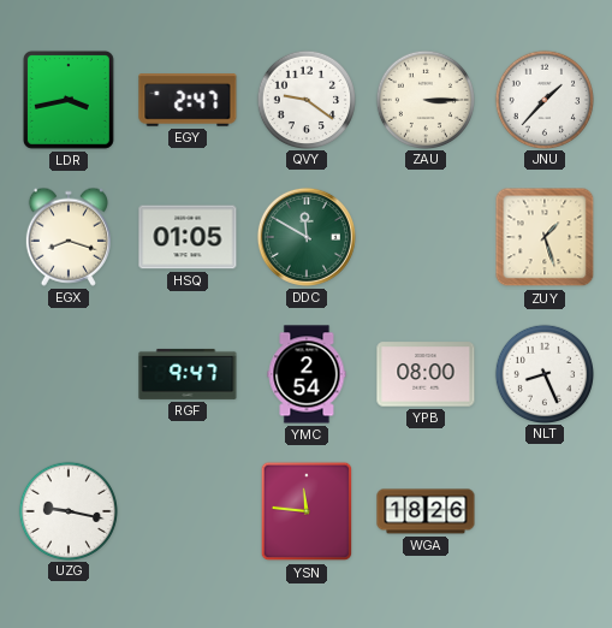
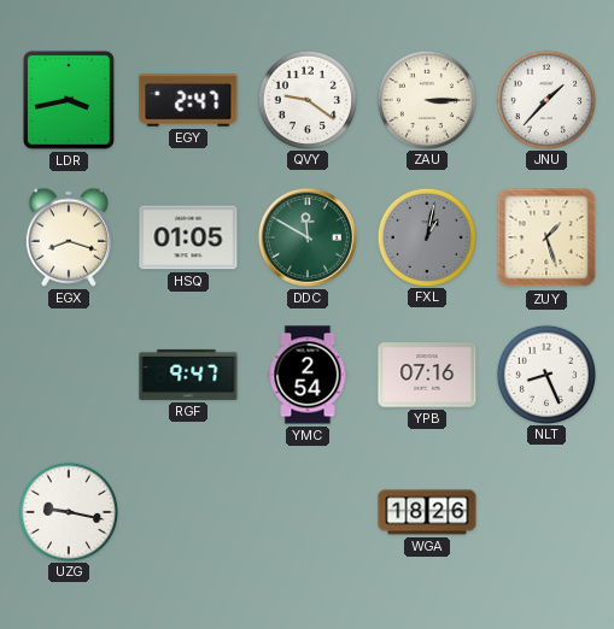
FXL: none -> 1:02 (426, 236)
YPB: 08:00 -> 07:16 (427, 375)
YSN: 11:46 -> none (307, 511)
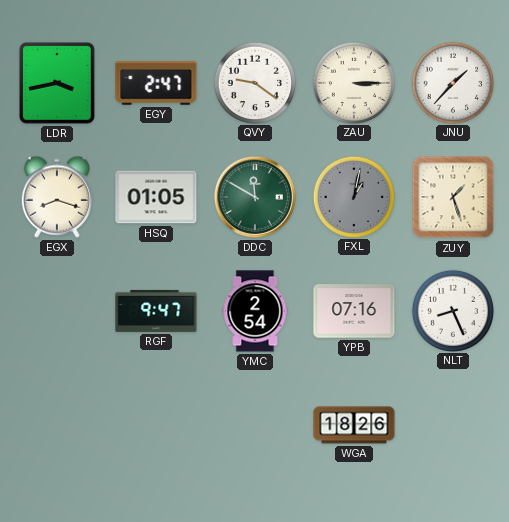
UZG: 9:17 -> none (68, 511)
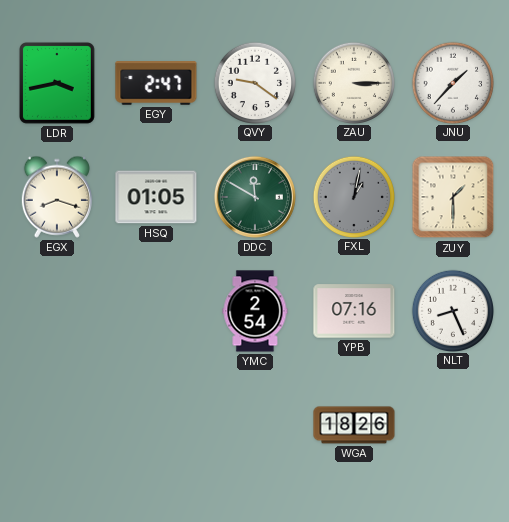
ZUY: 1:27 -> 1:30 (453, 197)
RGF: 9:47 -> none (156, 311)
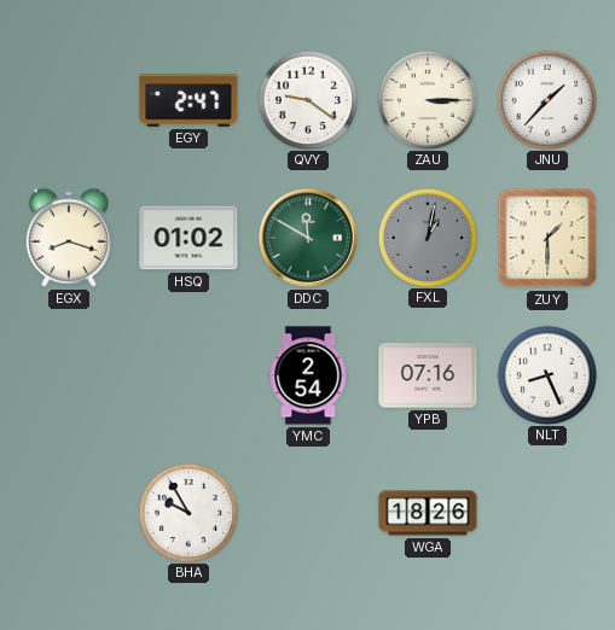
LDR: 3:43 -> none (57, 83)
HSQ: 01:05 -> 01:02 (188, 238)
BHA: none -> 9:55 (187, 512)
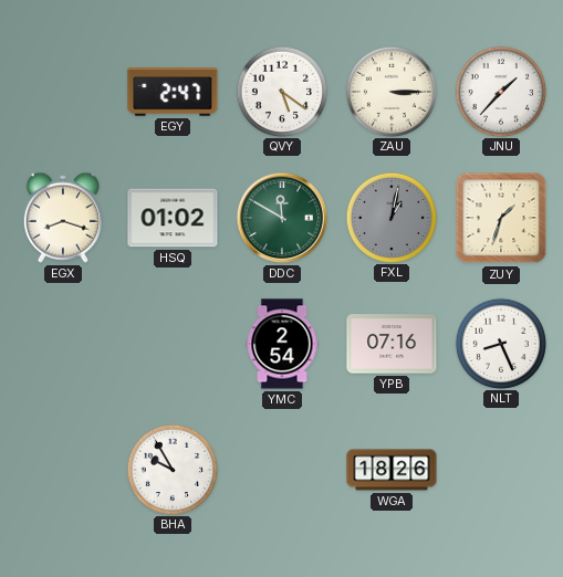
QVY: 9:21 -> 5:21 (281, 91)
ZUY: 1:30 -> 1:33 (501, 218)
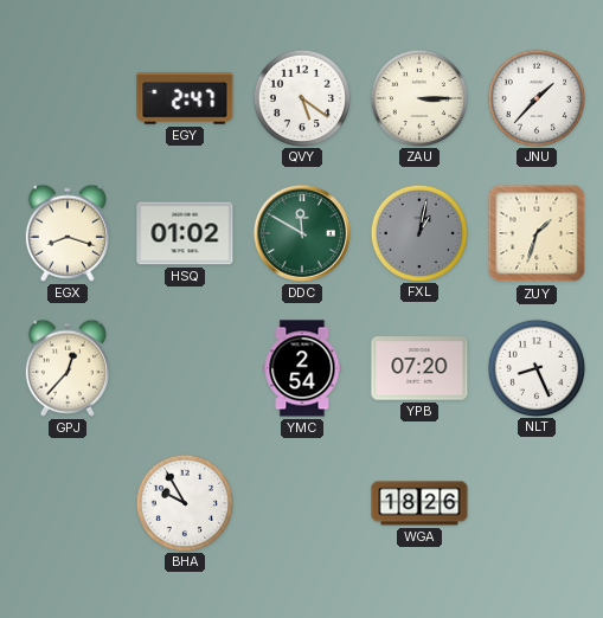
GPJ: none -> 12:37 (68, 368)
YPB: 07:16 -> 07:20 (419, 368)
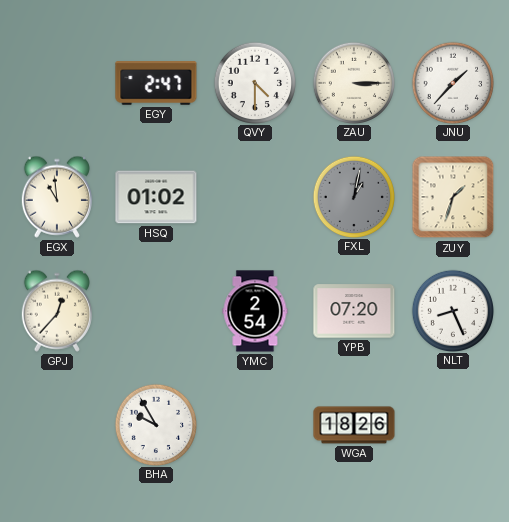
QVY: 5:21 -> 4:30 (254, 82)
EGX: 8:18 -> 10:59 (57, 197)
DDC: 11:50 -> none (302, 233)
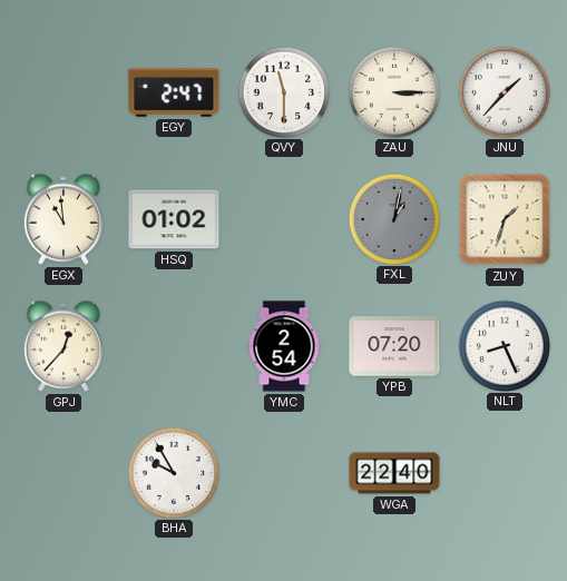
QVY: 4:30 -> 11:30 (283, 91)
WGA: 18:26 -> 22:40 (394, 473)
